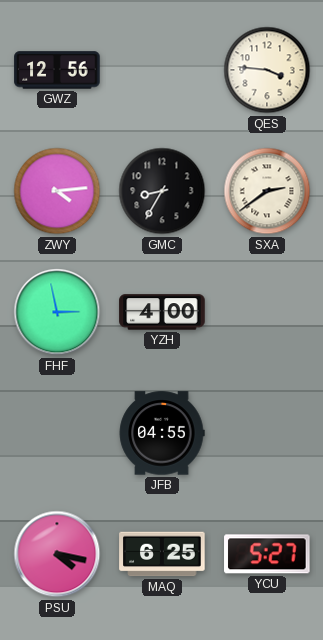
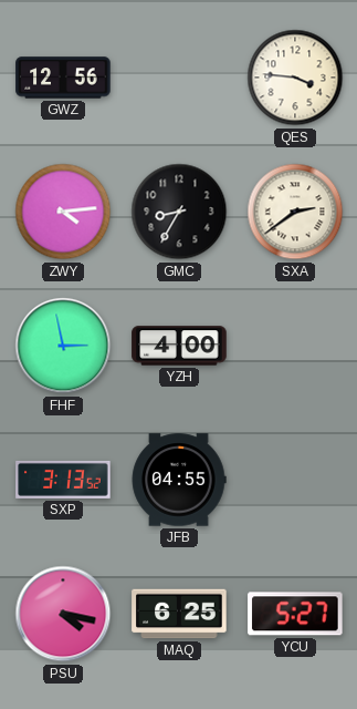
SXP: none -> 3:13 (63, 480)
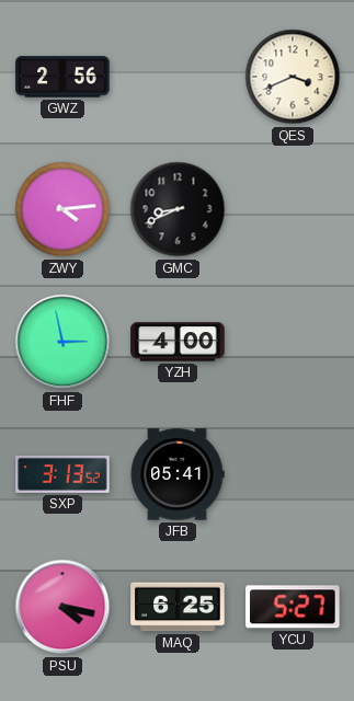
GWZ: 12:56 -> 2:56 (62, 77)
QES: 3:46 -> 3:41 (293, 77)
GMC: 8:35 -> 8:41 (178, 209)
SXA: 2:39 -> none (295, 212)
JFB: 04:55 -> 05:41 (178, 474)
